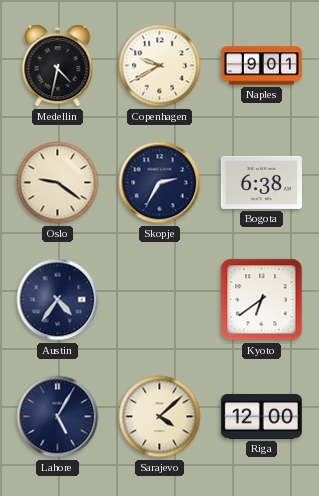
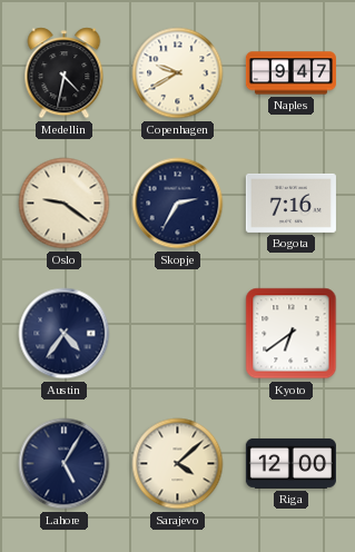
Naples: 9:01 -> 9:47 (290, 73)
Bogota: 6:38 -> 7:16 (290, 203)
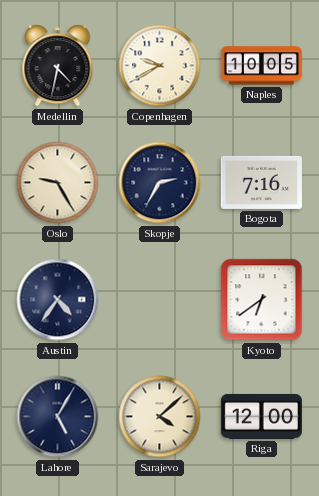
Naples: 9:47 -> 10:05 (261, 66)
Oslo: 9:21 -> 9:25 (58, 183)
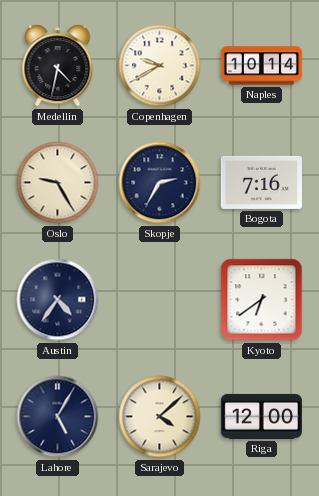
Naples: 10:05 -> 10:14 (261, 66)
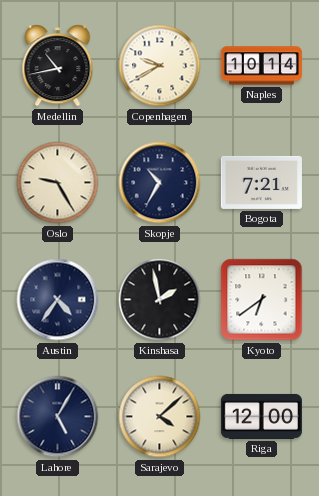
Medellin: 4:32 -> 10:43 (58, 66)
Skopje: 2:35 -> 10:35 (160, 183)
Bogota: 7:16 -> 7:21 (261, 182)
Kinshasa: none -> 1:58 (160, 300)
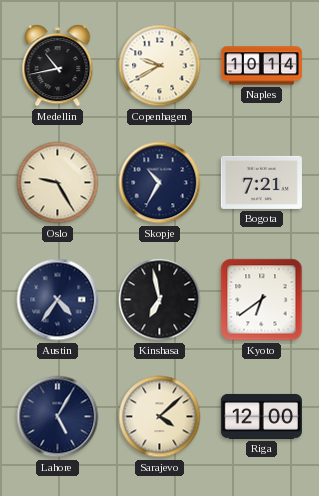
Kinshasa: 1:58 -> 6:58 (160, 300)
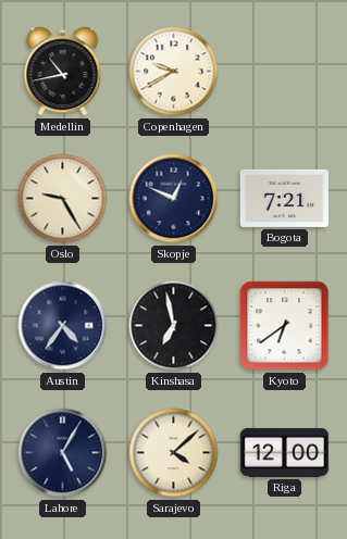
Naples: 10:14 -> none (261, 66)
Skopje: 10:35 -> 12:49 (174, 199)
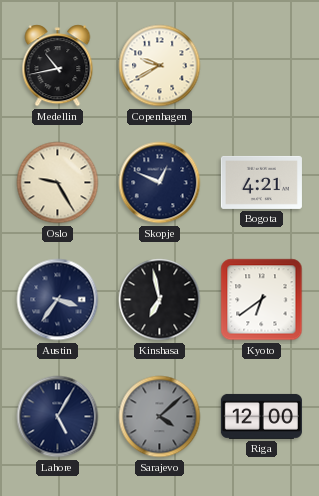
Bogota: 7:21 -> 4:21 (261, 182)
Austin: 4:36 -> 3:36 (58, 300)
Sarajevo dial: cream -> grey (160, 417)
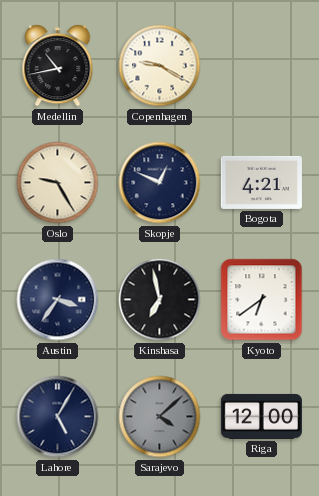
Copenhagen: 9:40 -> 9:20 (160, 66)
